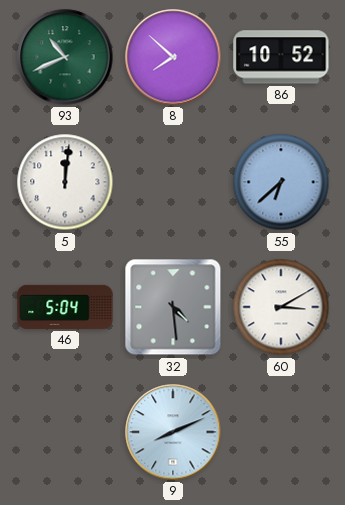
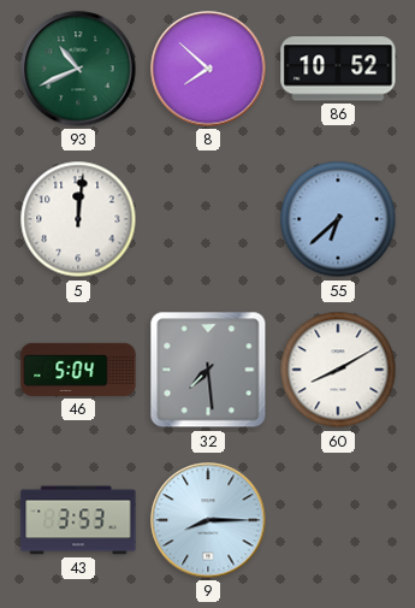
32: 4:29 -> 7:29 (208, 370)
60: 3:10 -> 8:10 (338, 370)
43: none -> 3:53 (78, 520)
9: 8:11 -> 8:15 (208, 520)
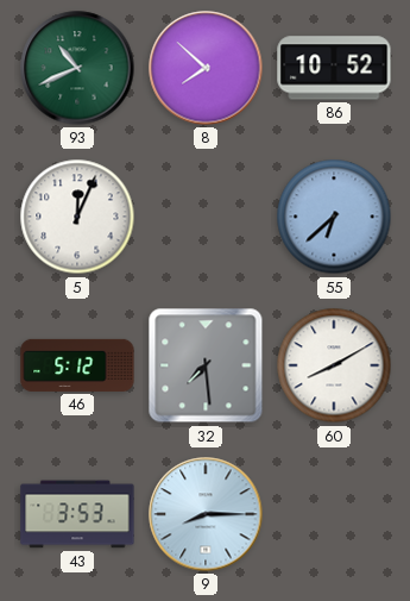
5: 12:01 -> 12:04 (77, 217)
46: 5:04 -> 5:12 (77, 365)
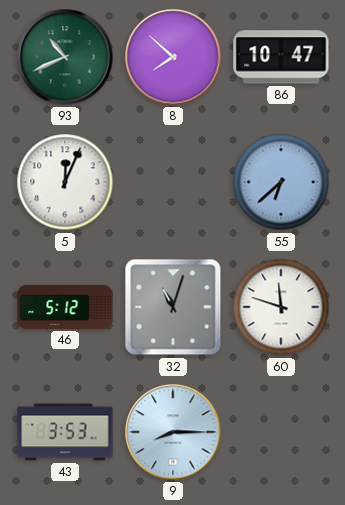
86: 10:52 -> 10:47 (281, 57)
32: 7:29 -> 11:03 (173, 307)
60: 8:10 -> 11:48 (281, 307)
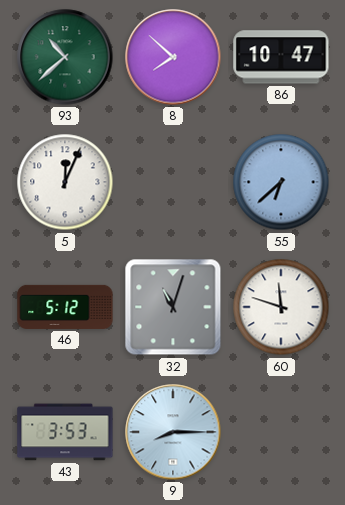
93: 10:41 -> 10:38 (65, 57)
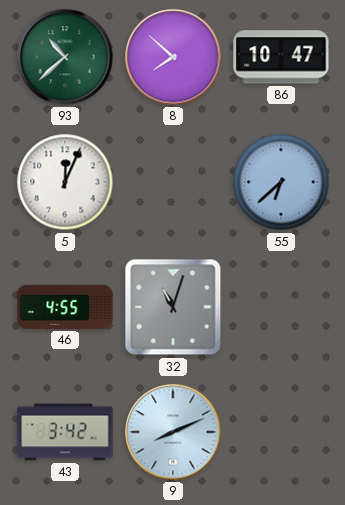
46: 5:12 -> 4:55 (65, 307)
60: 11:48 -> none (281, 307)
43: 3:53 -> 3:42 (65, 432)
9: 8:15 -> 8:11 (173, 432)
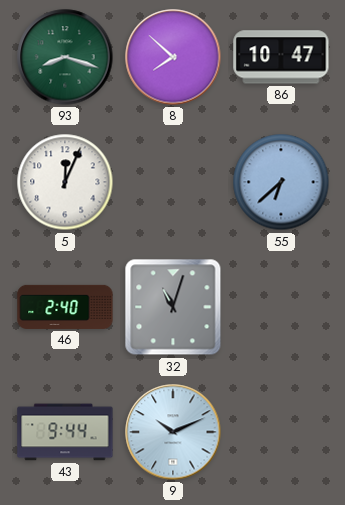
93: 10:38 -> 8:18 (65, 57)
46: 4:55 -> 2:40 (65, 307)
43: 3:42 -> 9:44 (65, 432)
9: 8:11 -> 10:11 (173, 432)
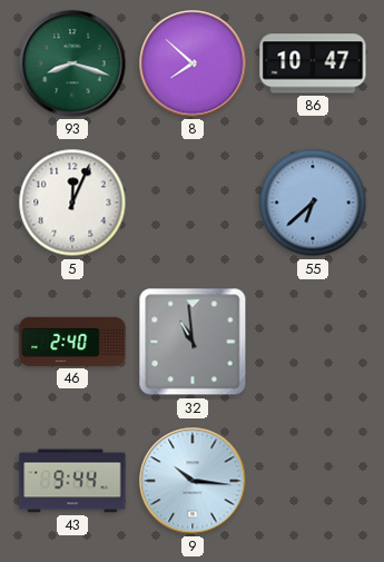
32: 11:03 -> 10:59 (193, 342)
9: 10:11 -> 10:16 (193, 481)
